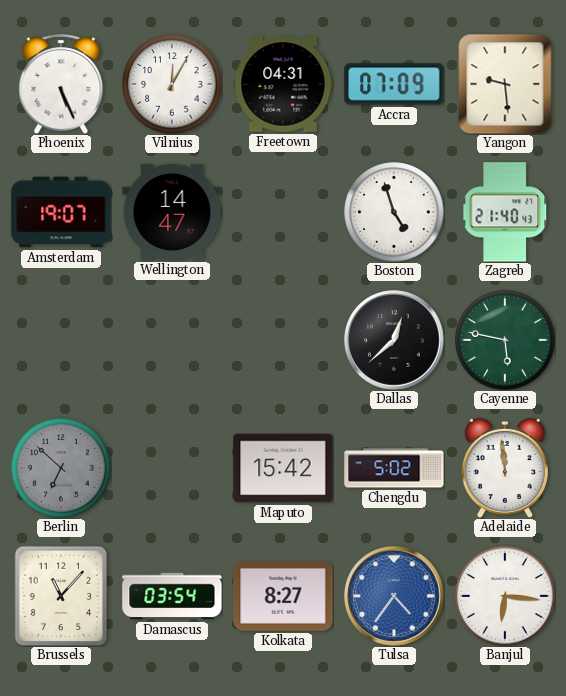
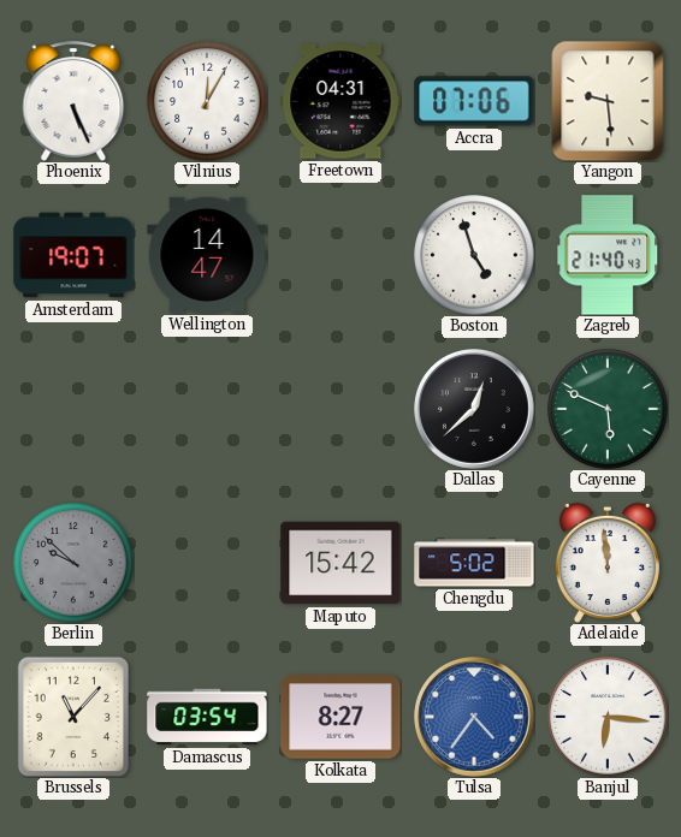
Accra: 07:09 -> 07:06 (474, 101)
Cayenne: 5:47 -> 5:49 (608, 409)
Berlin: 6:52 -> 9:52 (73, 563)
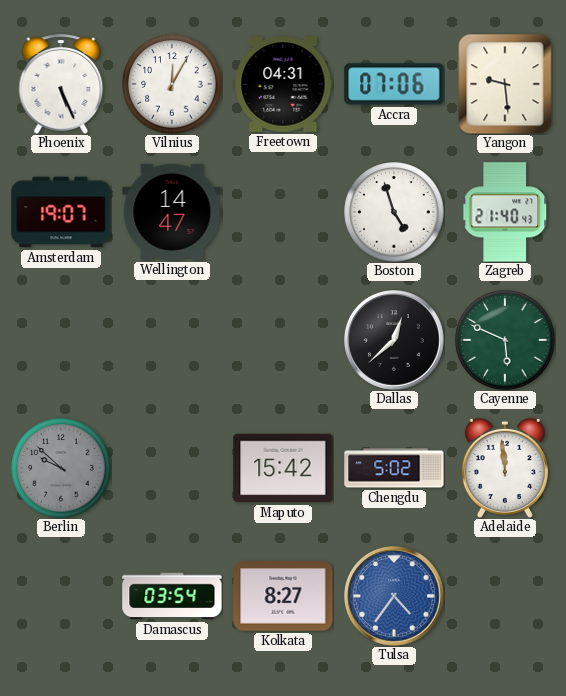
Brussels: 11:07 -> none (72, 716)
Banjul: 6:16 -> none (608, 717)
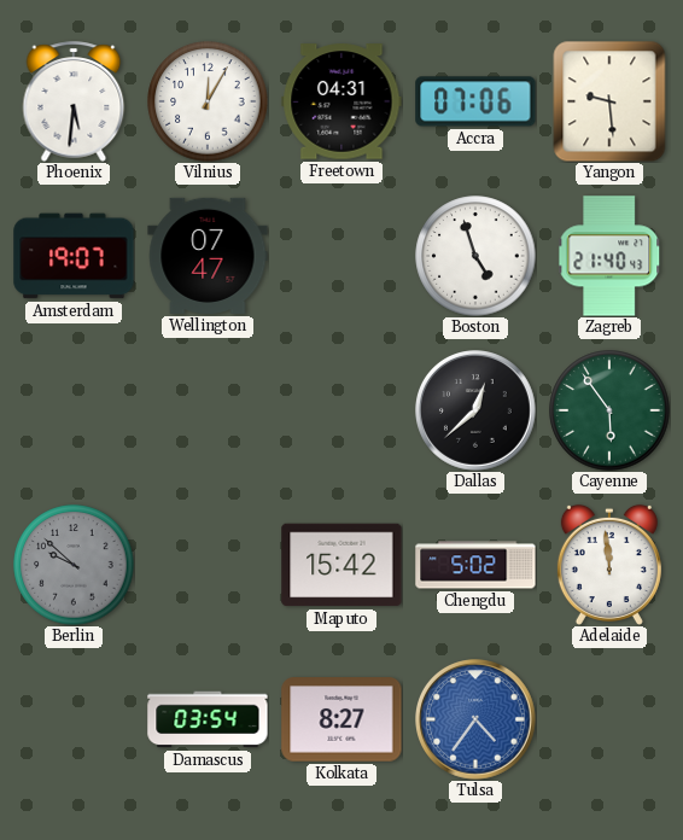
Phoenix: 5:26 -> 5:31 (74, 101)
Wellington: 14:47 -> 07:47 (208, 256)
Cayenne: 5:49 -> 5:54 (609, 410)
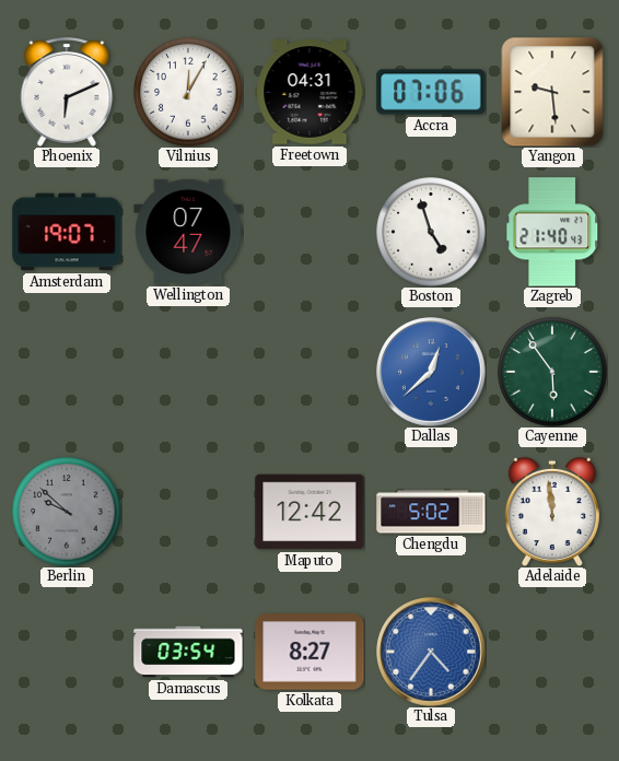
Phoenix: 5:31 -> 6:11 (67, 92)
Dallas dial: black -> blue (432, 373)
Maputo: 15:42 -> 12:42 (309, 512)
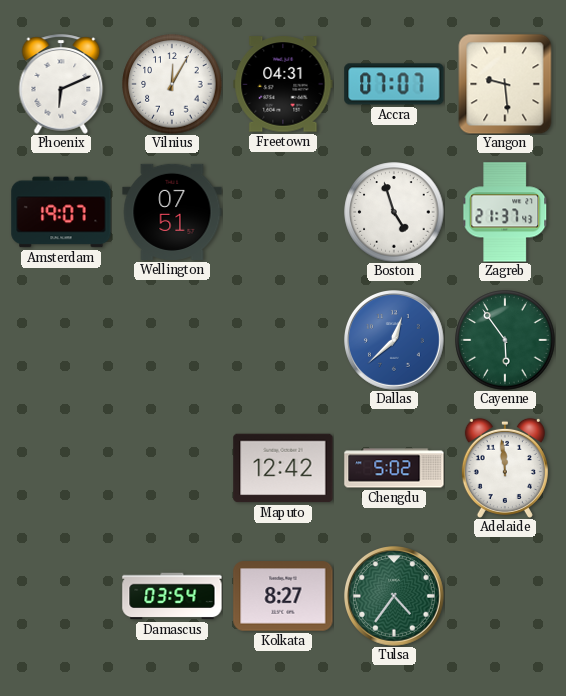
Accra: 07:06 -> 07:07 (394, 84)
Wellington: 07:47 -> 07:51 (172, 212)
Zagreb: 21:40 -> 21:37 (505, 212)
Berlin: 9:52 -> none (67, 512)
Tulsa dial: blue -> green (395, 597)
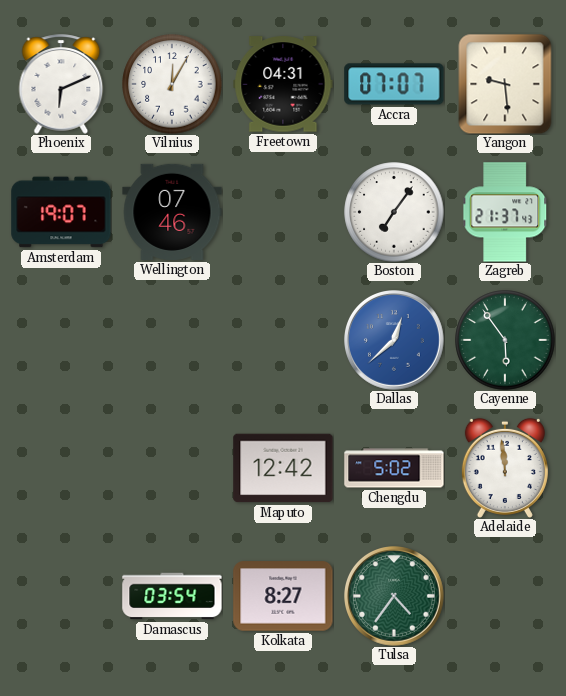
Wellington: 07:51 -> 07:46 (172, 212)
Boston: 4:57 -> 7:06 (394, 212)
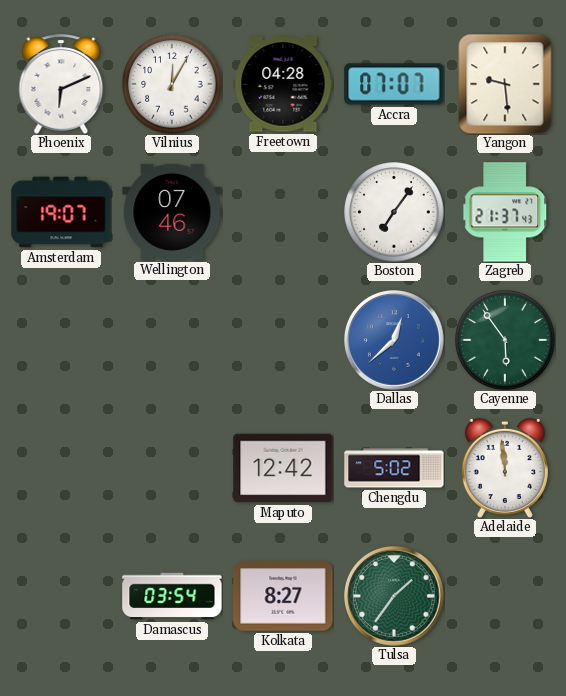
Freetown: 04:31 -> 04:28 (283, 84)
Tulsa: 4:36 -> 1:36 (395, 597)
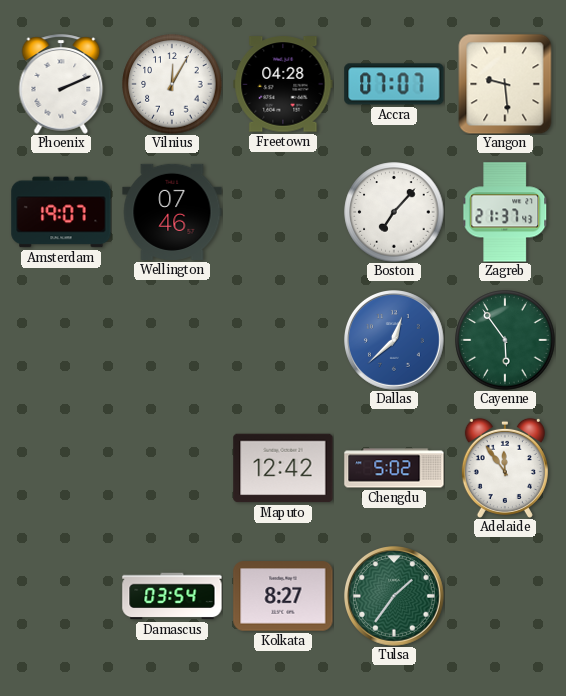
Phoenix: 6:11 -> 2:11 (61, 84)
Boston: 7:06 -> 7:07 (394, 212)
Adelaide: 11:59 -> 11:54 (505, 468)
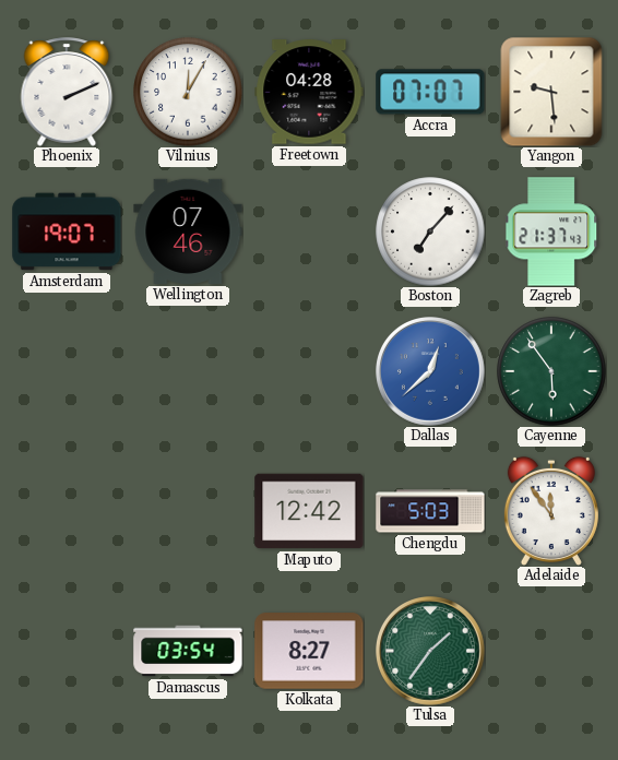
Chengdu: 5:02 -> 5:03 (430, 511)
